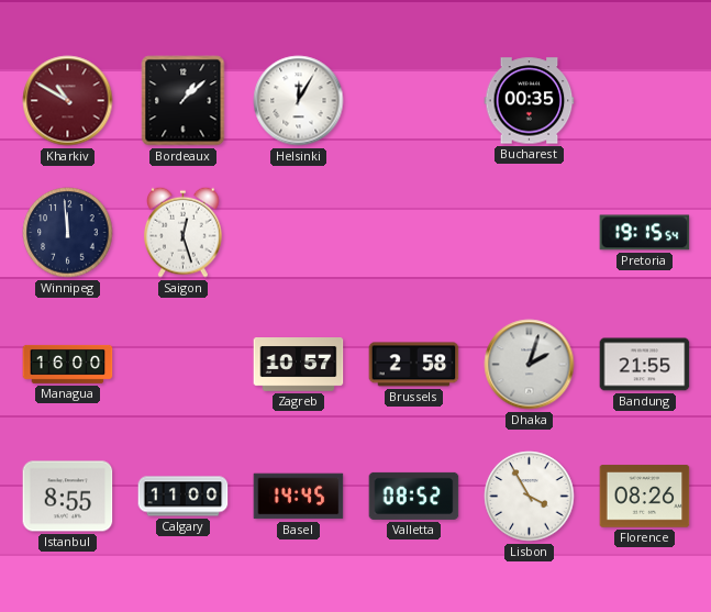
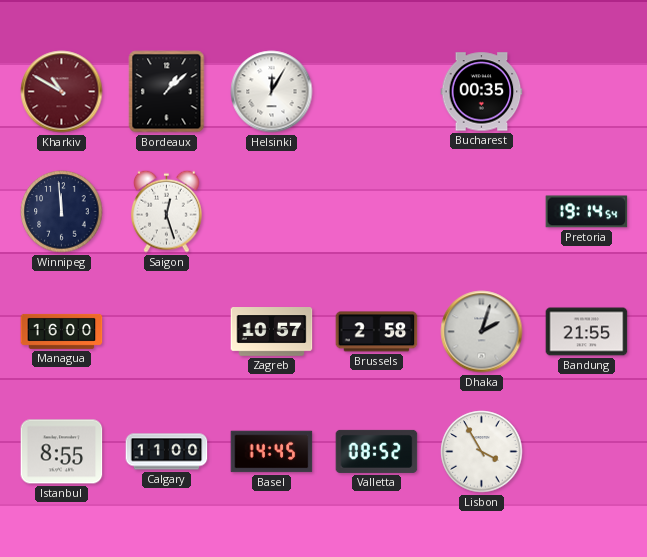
Pretoria: 19:15 -> 19:14 (587, 212)
Florence: 08:26 -> none (645, 497)
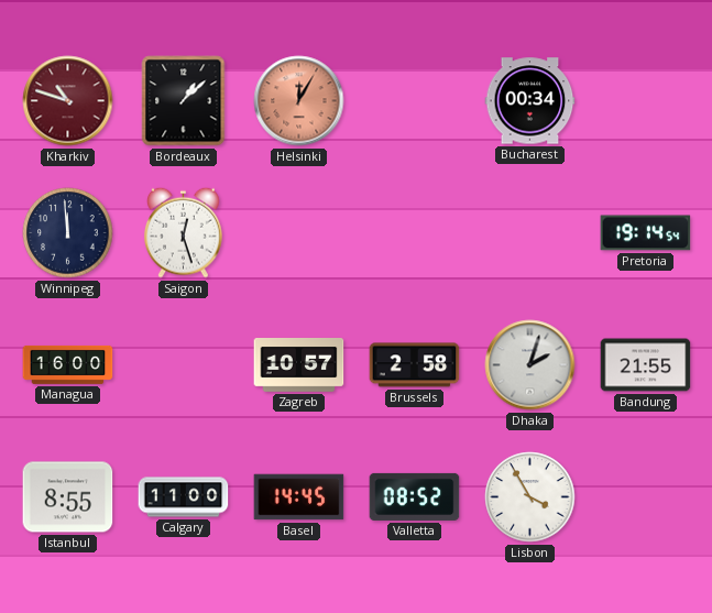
Kharkiv: 10:50 -> 10:48 (68, 101)
Helsinki dial: white -> salmon (299, 101)
Bucharest: 00:35 -> 00:34 (530, 101)
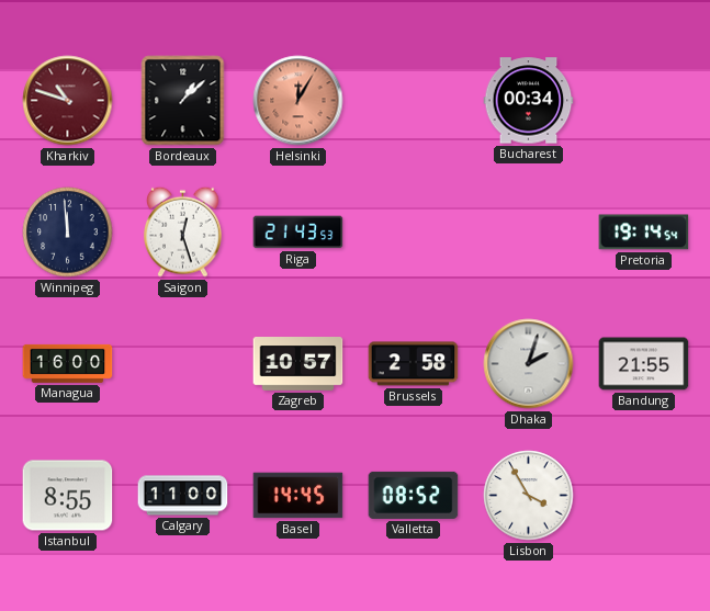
Riga: none -> 21:43 (298, 233)
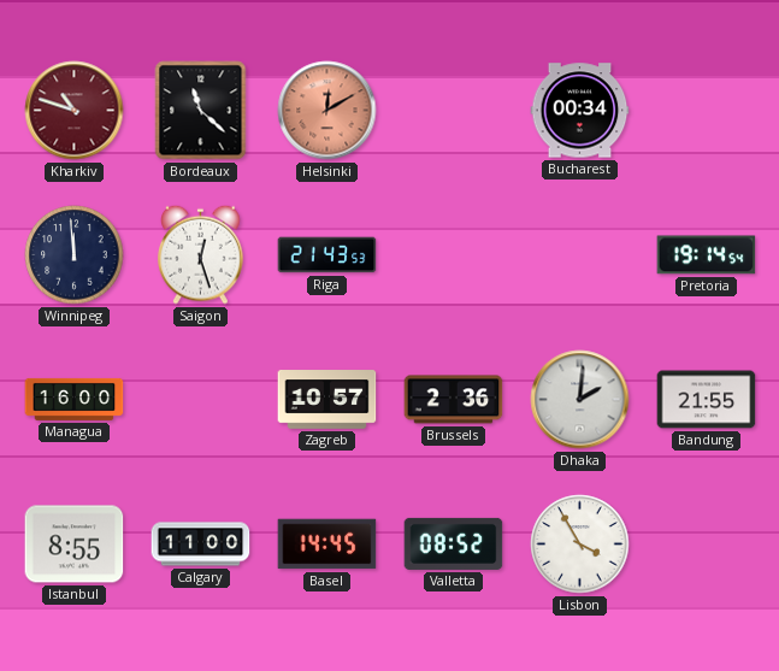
Bordeaux: 1:08 -> 11:22 (201, 111)
Helsinki: 12:05 -> 12:10 (327, 111)
Brussels: 2:58 -> 2:36 (454, 400)
Dhaka: 2:03 -> 2:01 (580, 400)
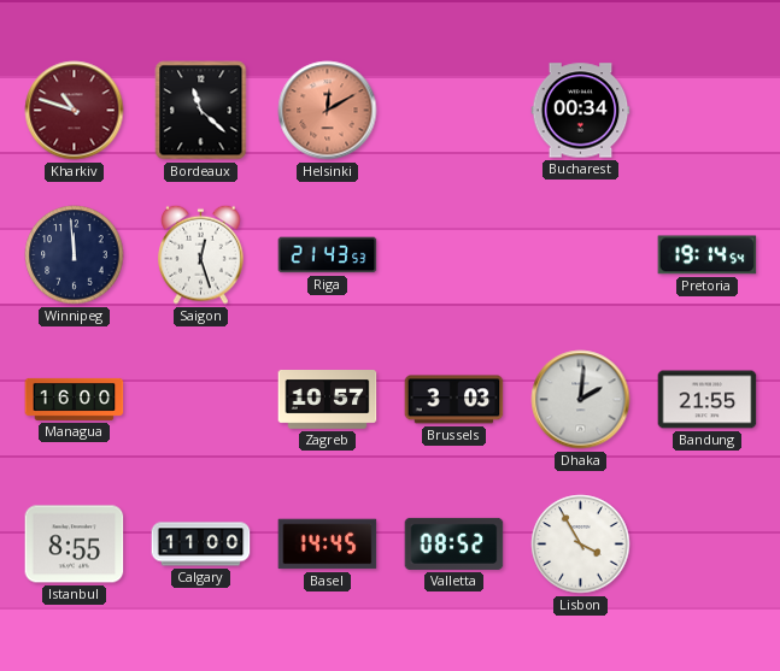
Brussels: 2:36 -> 3:03 (454, 400)
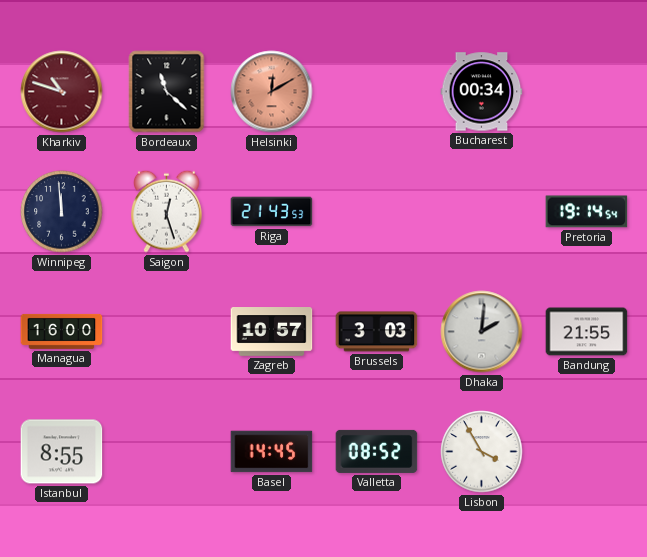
Calgary: 11:00 -> none (201, 545)
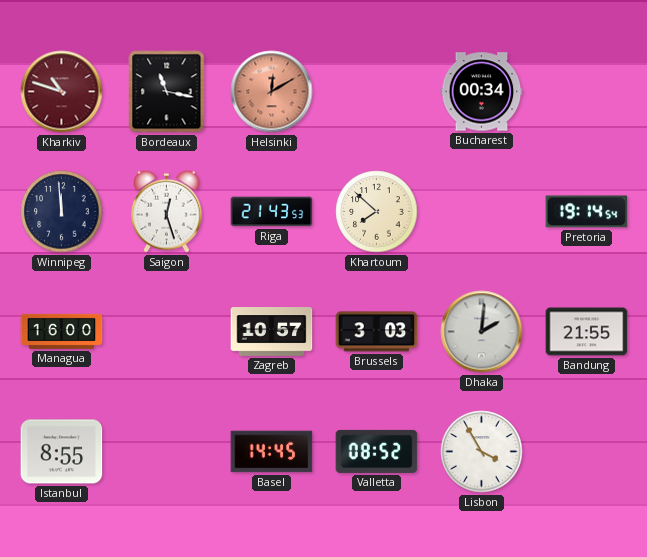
Bordeaux: 11:22 -> 11:17 (167, 92)
Khartoum: none -> 7:52 (377, 212)
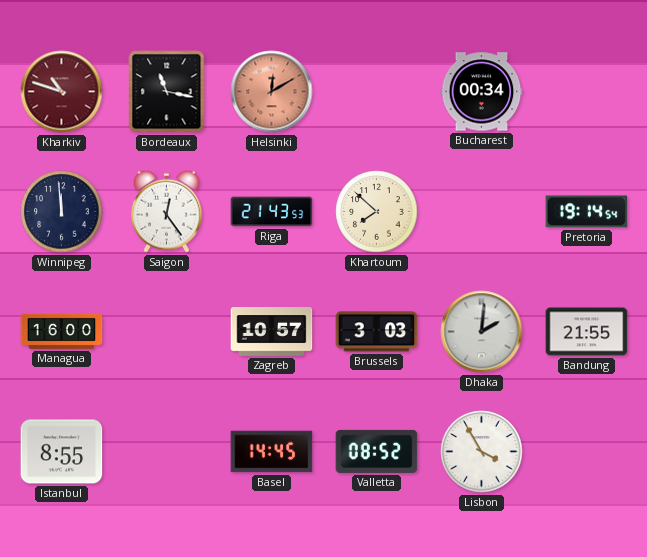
Saigon: 12:27 -> 12:24 (167, 211)
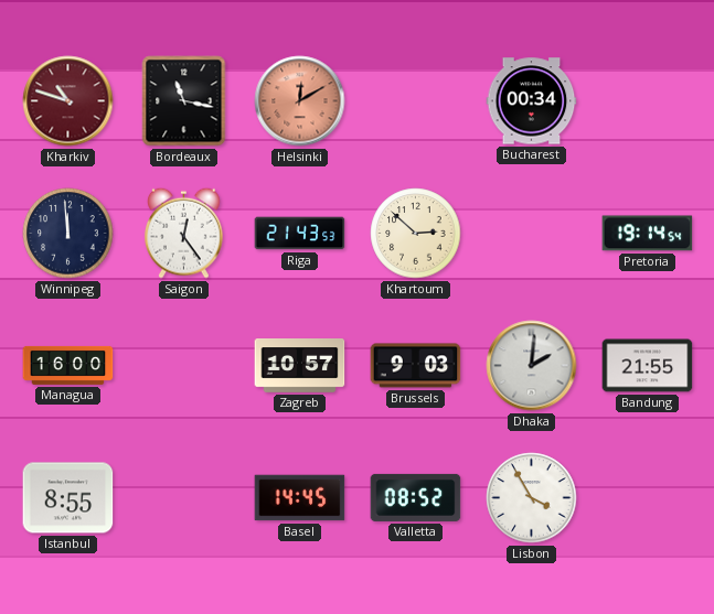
Khartoum: 7:52 -> 2:52 (416, 234)
Brussels: 3:03 -> 9:03 (416, 366)
